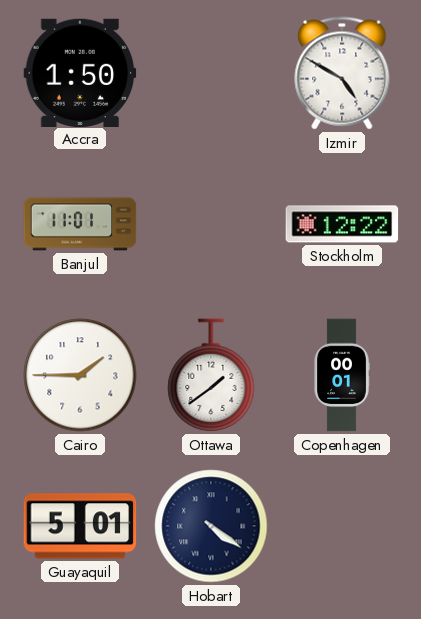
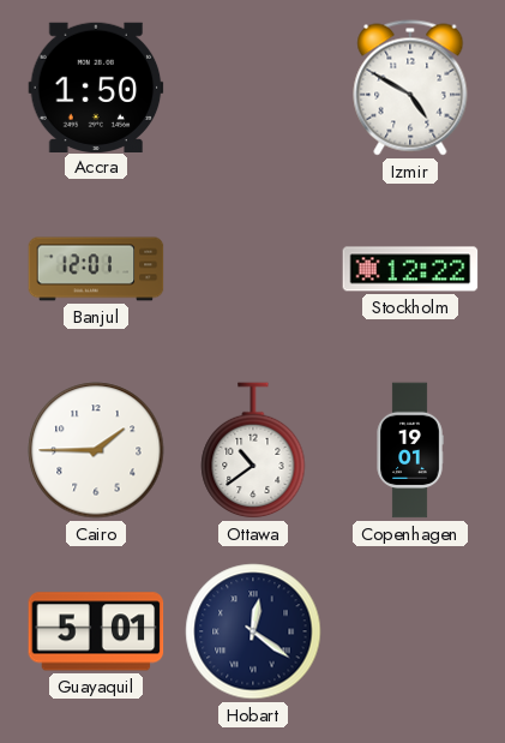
Banjul: 11:01 -> 12:01 (96, 269)
Ottawa: 1:39 -> 10:39 (253, 451)
Copenhagen: 00:01 -> 19:01 (410, 450)
Hobart: 4:21 -> 12:21 (253, 631)
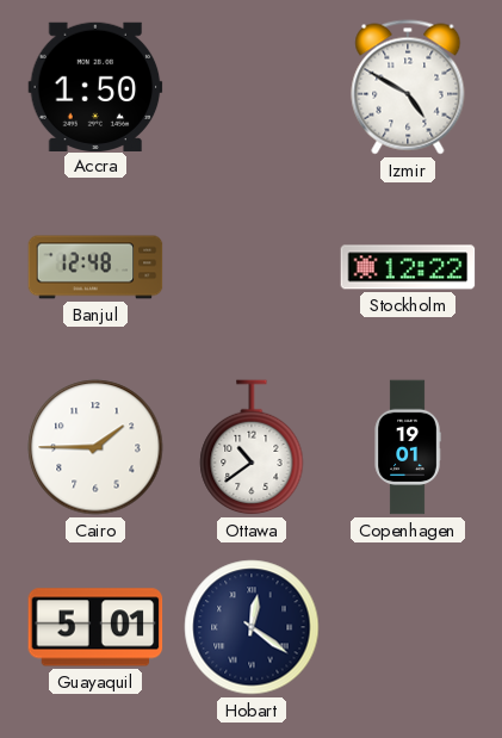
Banjul: 12:01 -> 12:48 (95, 267)
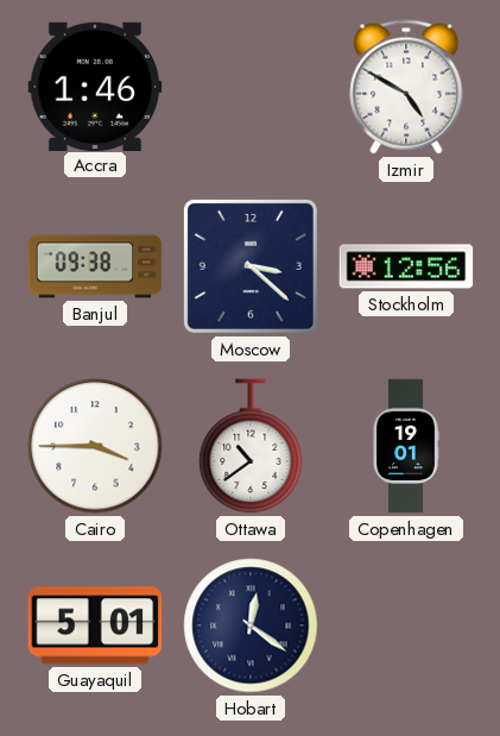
Accra: 1:50 -> 1:46 (95, 86)
Banjul: 12:48 -> 09:38 (95, 266)
Moscow: none -> 3:22 (251, 266)
Stockholm: 12:22 -> 12:56 (406, 266)
Cairo: 1:45 -> 3:45 (95, 446)
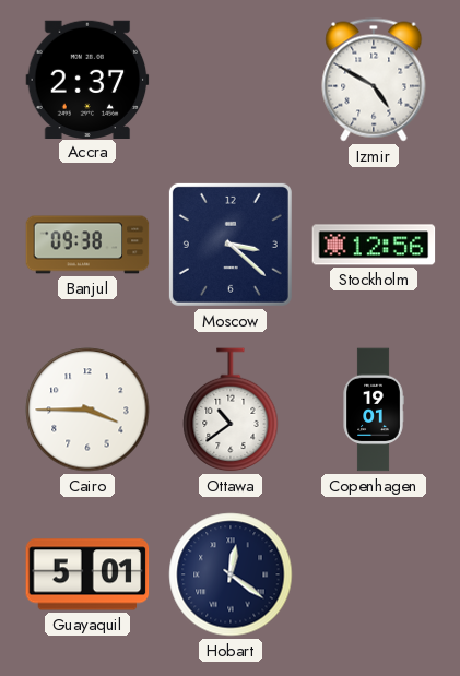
Accra: 1:46 -> 2:37 (87, 79)
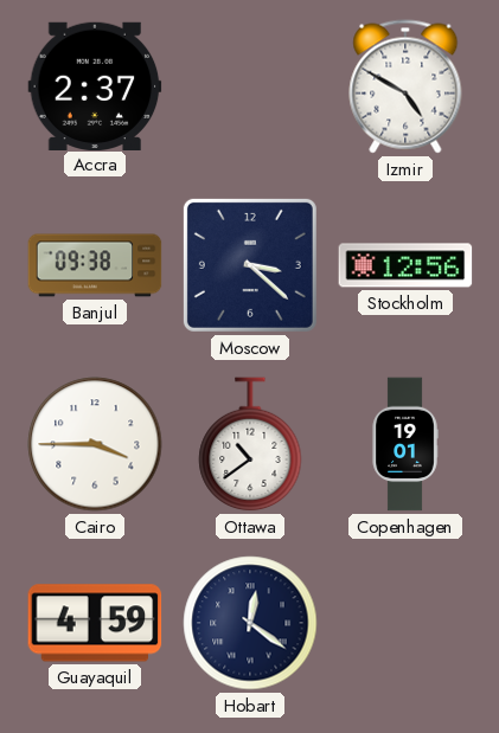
Guayaquil: 5:01 -> 4:59 (95, 623)
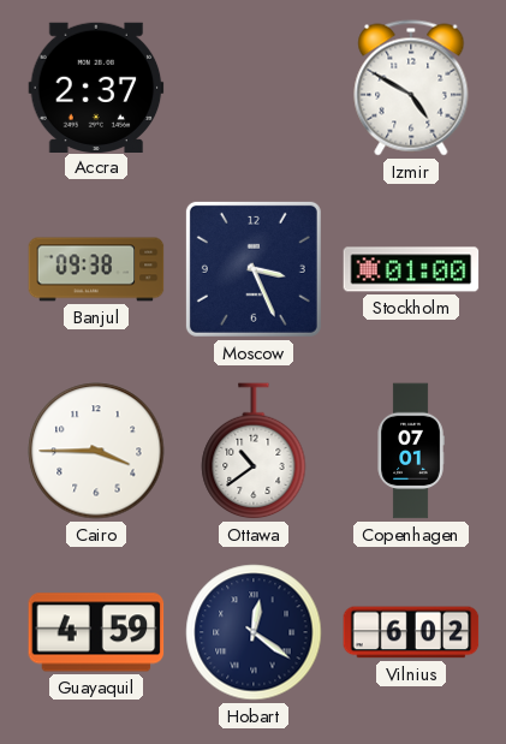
Moscow: 3:22 -> 3:26 (254, 269)
Stockholm: 12:56 -> 01:00 (411, 269)
Copenhagen: 19:01 -> 07:01 (411, 451)
Vilnius: none -> 6:02 (411, 632)
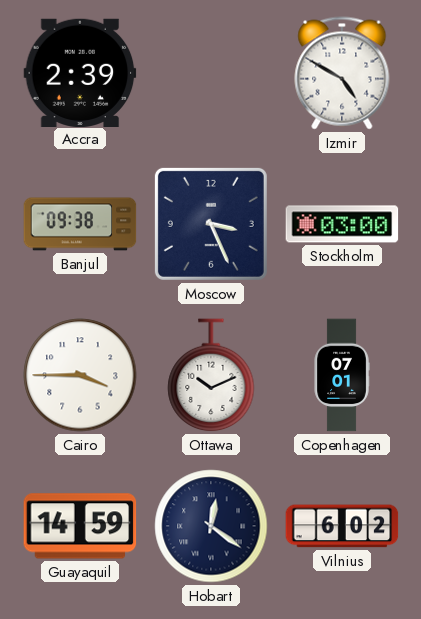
Accra: 2:37 -> 2:39 (80, 72)
Stockholm: 01:00 -> 03:00 (342, 224)
Ottawa: 10:39 -> 10:11 (211, 376)
Guayaquil: 4:59 -> 14:59 (80, 526)
